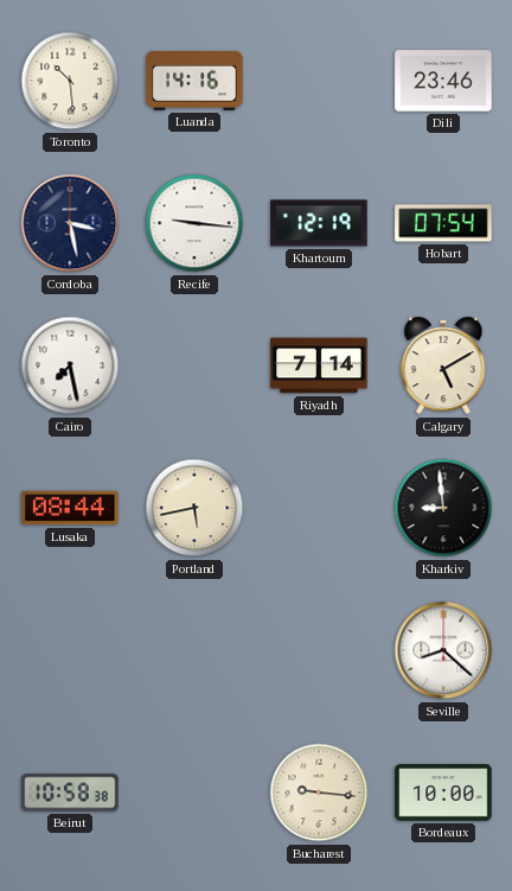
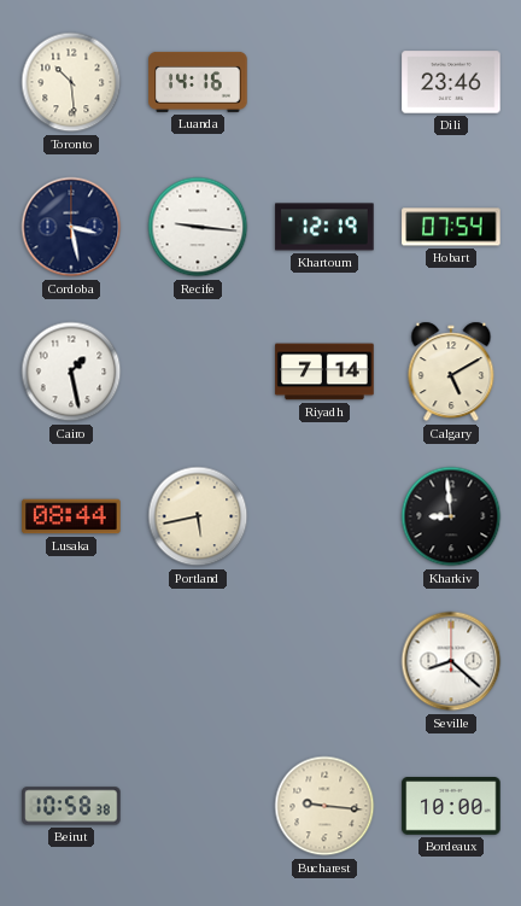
Cairo: 7:28 -> 1:28 (71, 372)
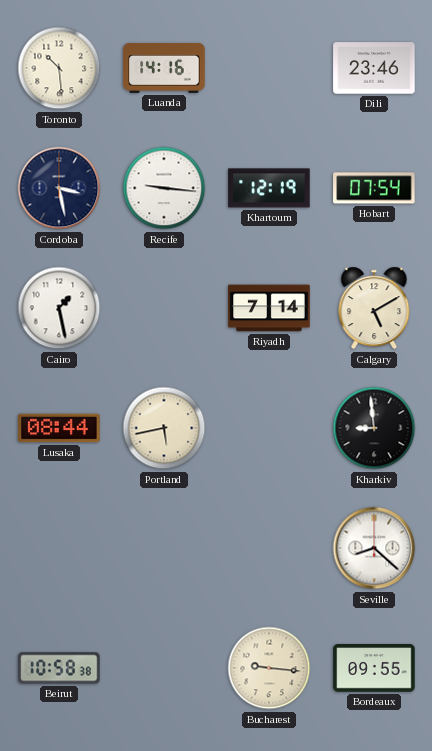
Bordeaux: 10:00 -> 09:55 (374, 668)
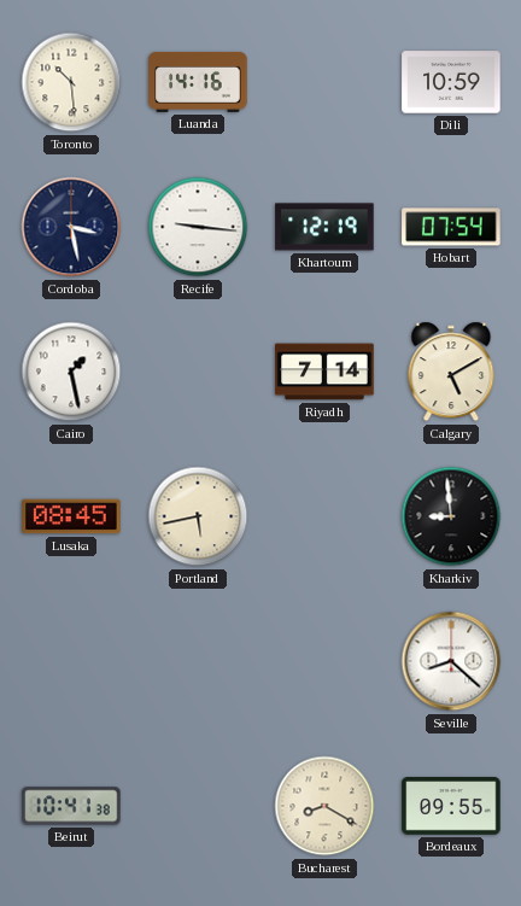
Dili: 23:46 -> 10:59 (451, 82)
Lusaka: 08:44 -> 08:45 (71, 516)
Beirut: 10:58 -> 10:41 (71, 806)
Bucharest: 9:16 -> 8:20 (324, 806)
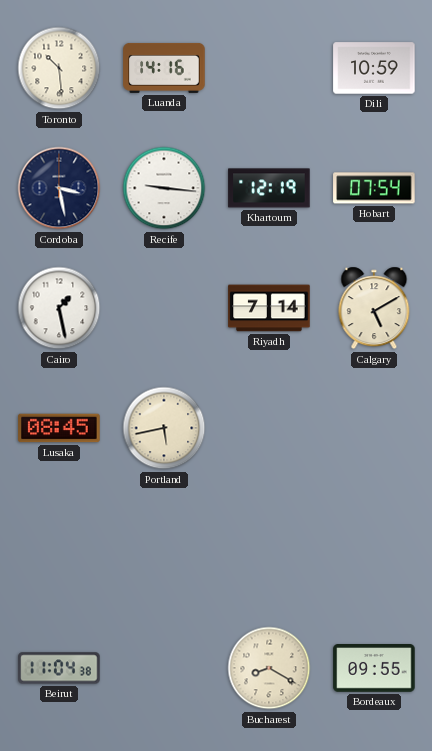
Kharkiv: 8:59 -> none (451, 516)
Seville: 8:22 -> none (451, 661)
Beirut: 10:41 -> 11:04 (59, 668)
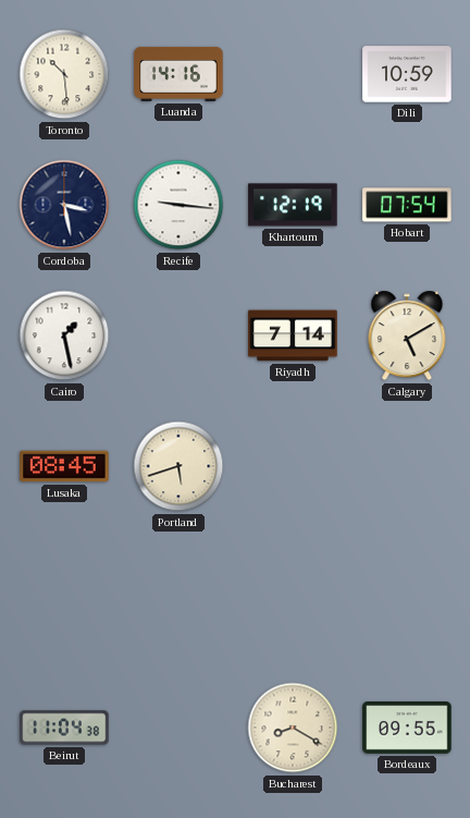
Portland: 5:43 -> 5:42 (178, 466)
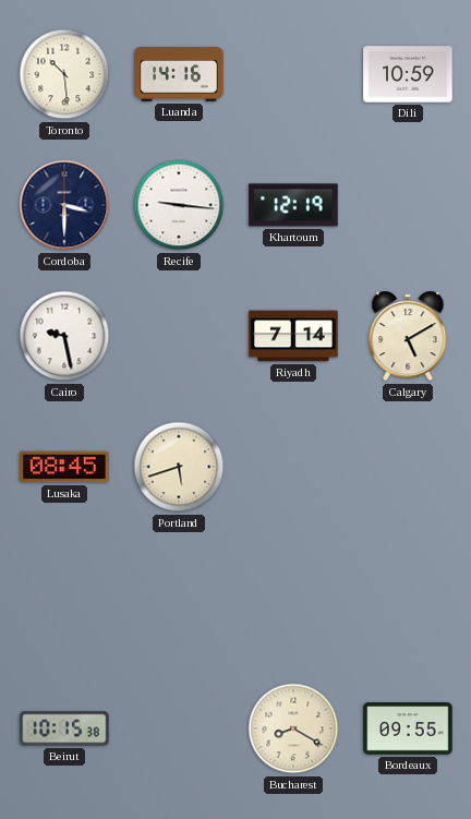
Cordoba: 3:28 -> 3:30 (64, 205)
Hobart: 07:54 -> none (407, 205)
Cairo: 1:28 -> 9:28 (64, 336)
Beirut: 11:04 -> 10:15 (64, 728)
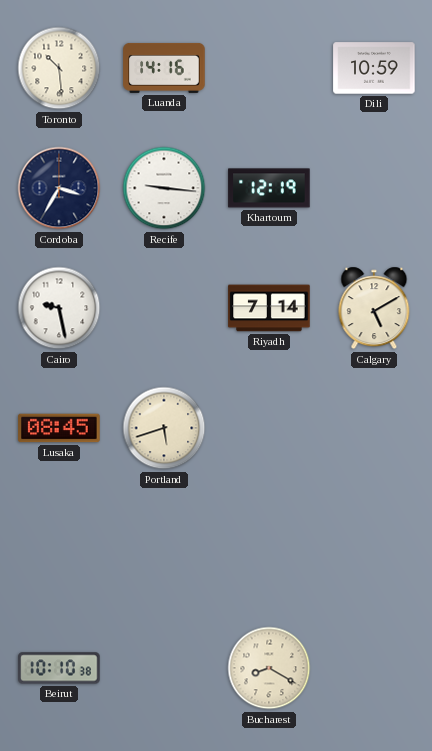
Cordoba: 3:30 -> 3:35 (59, 188)
Beirut: 10:15 -> 10:10 (59, 668)
Bordeaux: 09:55 -> none (408, 728)
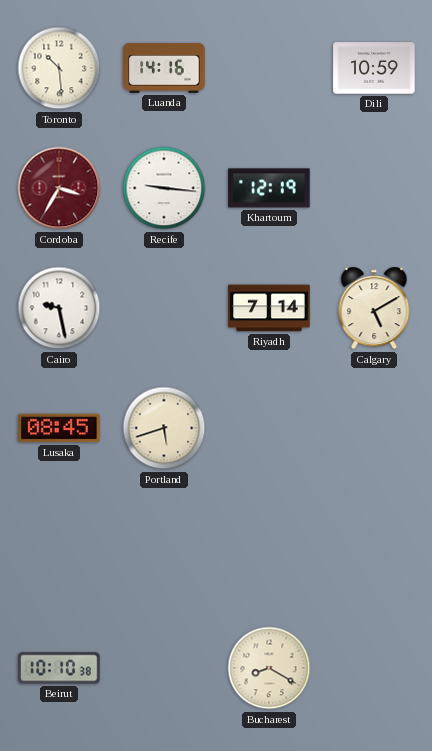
Cordoba dial: navy -> burgundy (59, 188)
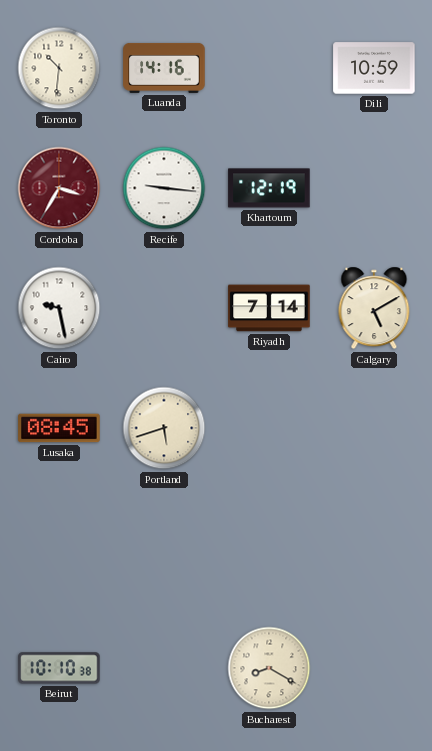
Toronto: 10:29 -> 10:31 (59, 68)
